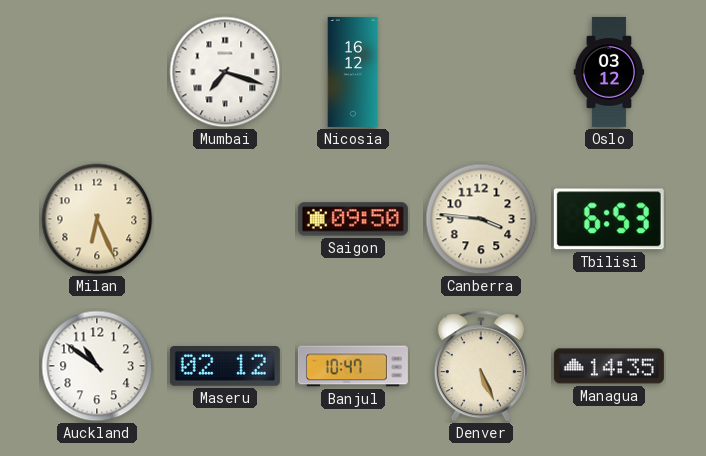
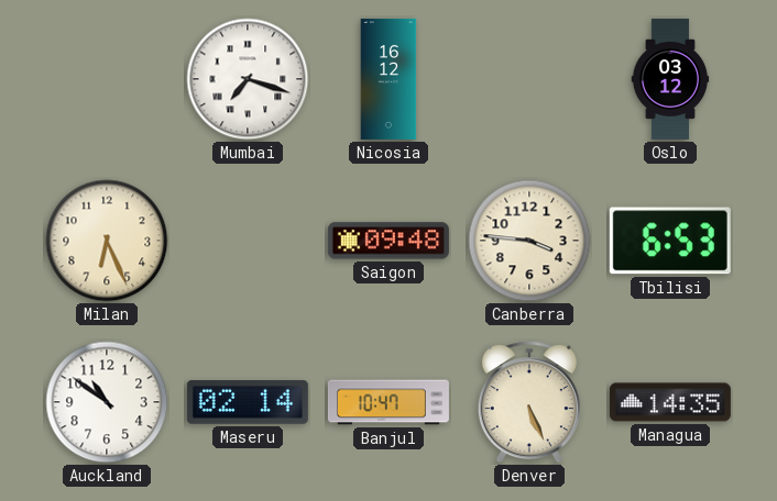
Saigon: 09:50 -> 09:48 (388, 241)
Maseru: 02:12 -> 02:14 (248, 402)
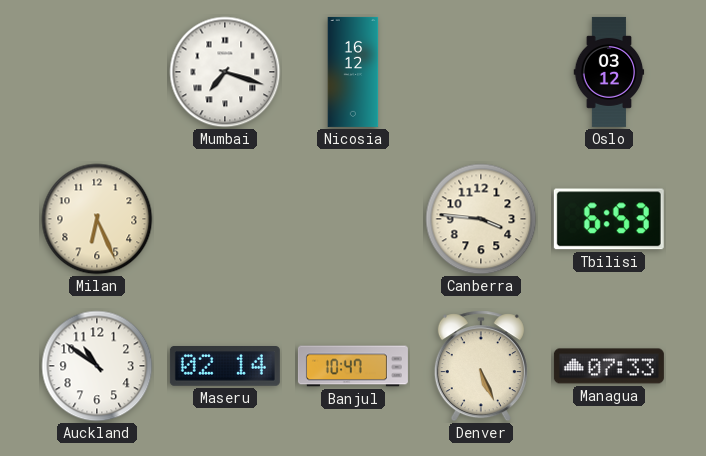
Saigon: 09:48 -> none (388, 241)
Managua: 14:35 -> 07:33 (609, 366)
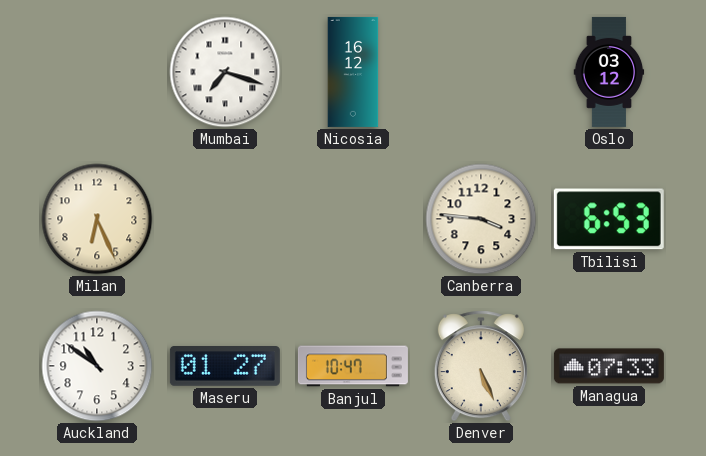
Maseru: 02:14 -> 01:27 (225, 366)
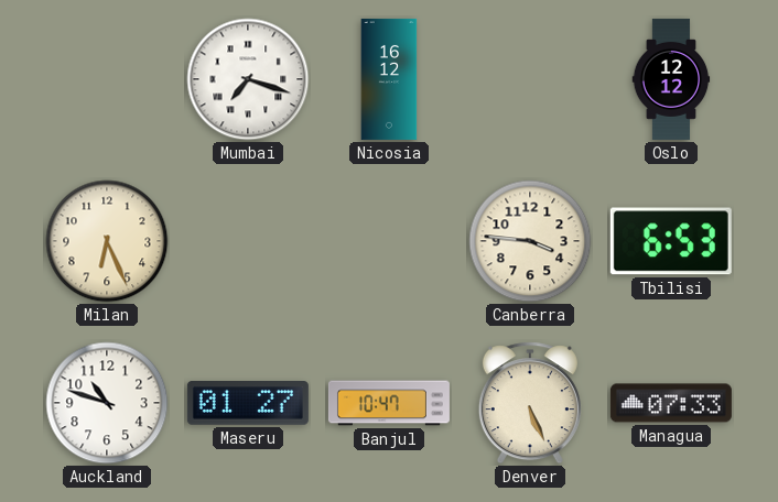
Oslo: 03:12 -> 12:12 (671, 79)
Auckland: 10:51 -> 10:48 (107, 403)
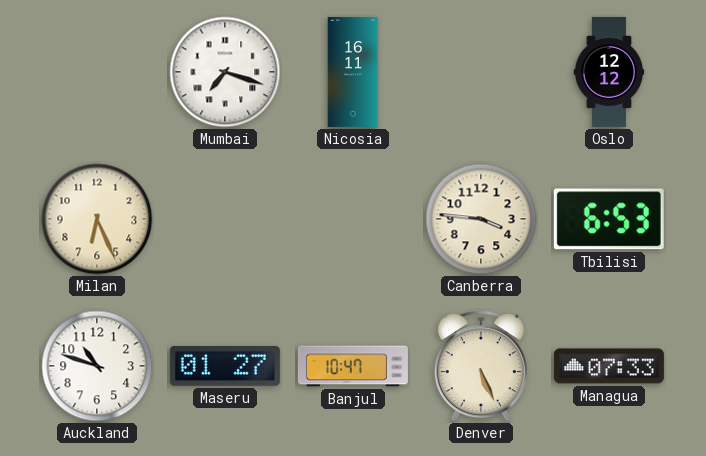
Nicosia: 16:12 -> 16:11 (353, 72)
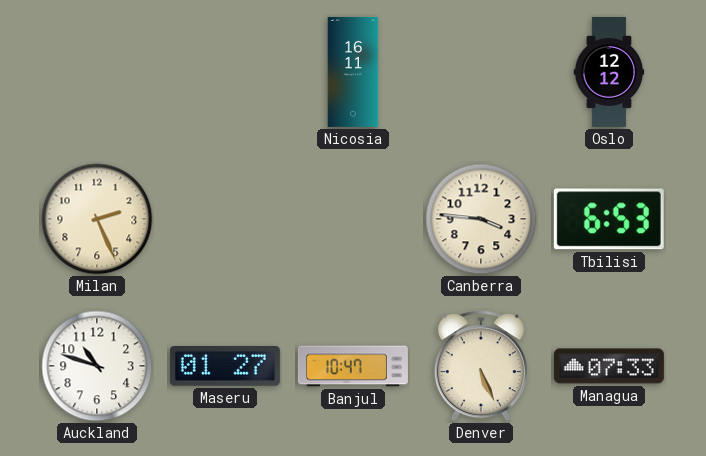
Mumbai: 7:18 -> none (225, 72)
Milan: 6:26 -> 2:26 (97, 219)
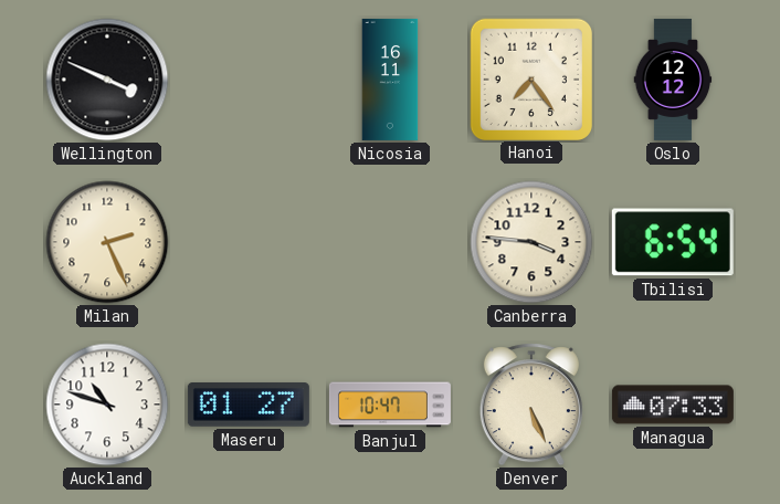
Wellington: none -> 3:49 (107, 80)
Hanoi: none -> 7:24 (530, 78)
Tbilisi: 6:53 -> 6:54 (673, 242)
